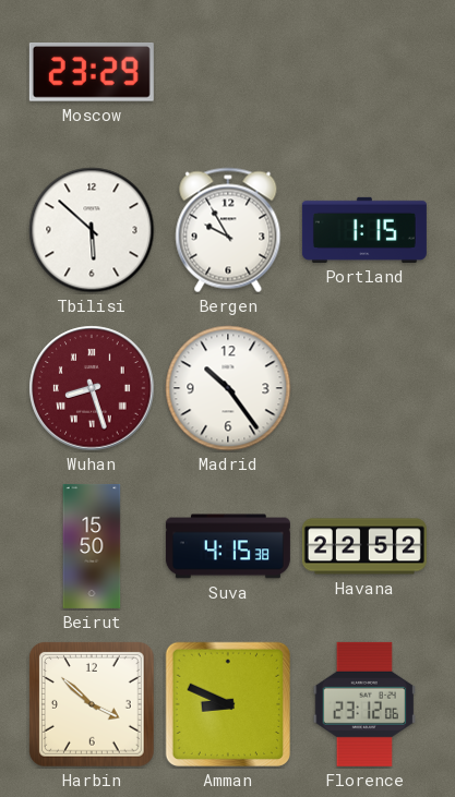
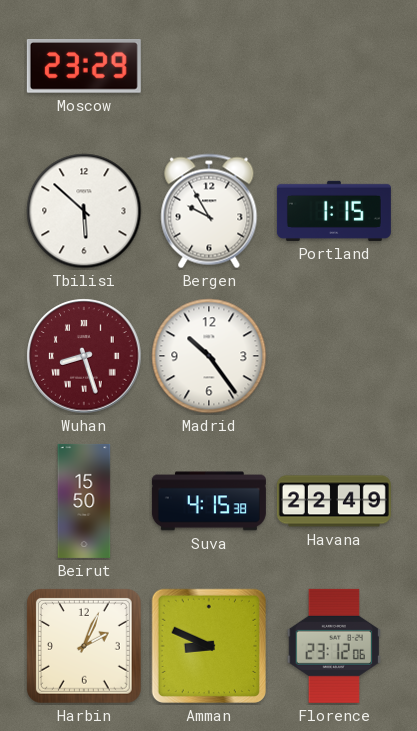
Havana: 22:52 -> 22:49 (334, 501)
Harbin: 3:52 -> 2:04 (85, 647)
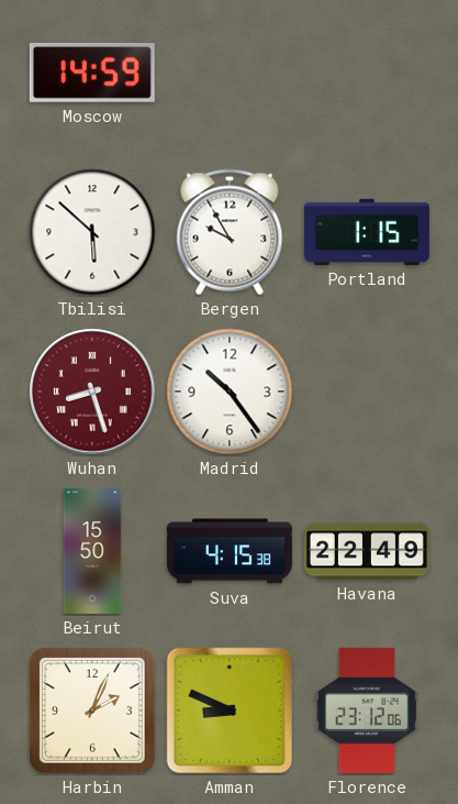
Moscow: 23:29 -> 14:59 (92, 74)
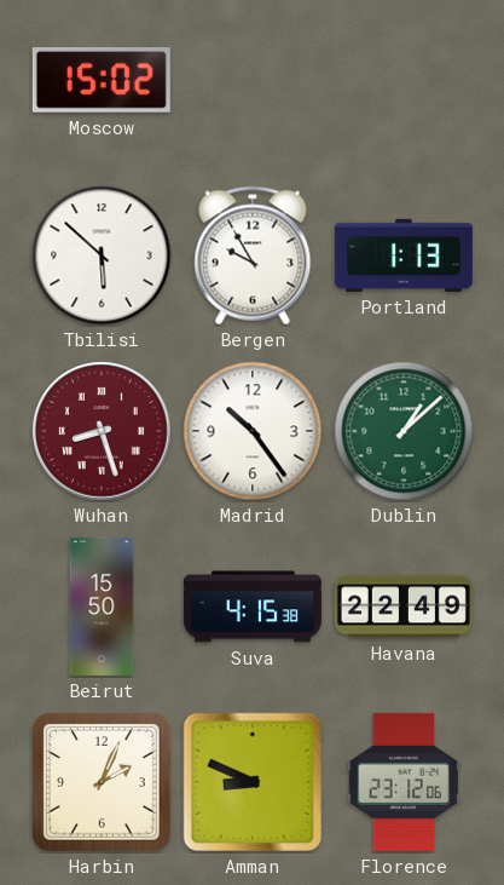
Moscow: 14:59 -> 15:02 (102, 81)
Portland: 1:15 -> 1:13 (404, 255)
Dublin: none -> 1:08 (404, 431)
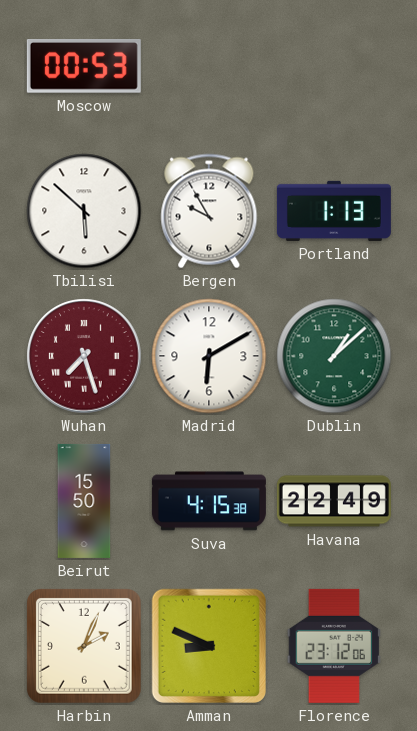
Moscow: 15:02 -> 00:53 (84, 67)
Wuhan: 8:27 -> 7:27 (84, 356)
Madrid: 10:24 -> 6:10 (209, 356)
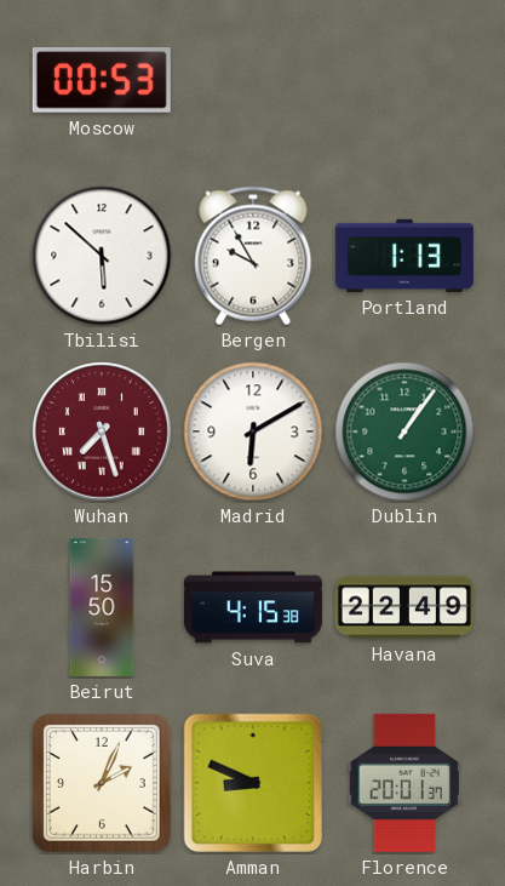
Dublin: 1:08 -> 1:06 (404, 431)
Florence: 23:12 -> 20:01 (403, 783)
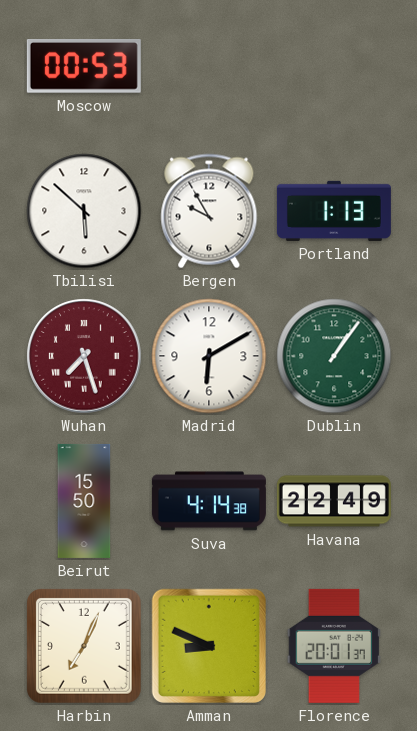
Suva: 4:15 -> 4:14 (209, 501)
Harbin: 2:04 -> 7:04 (85, 647)
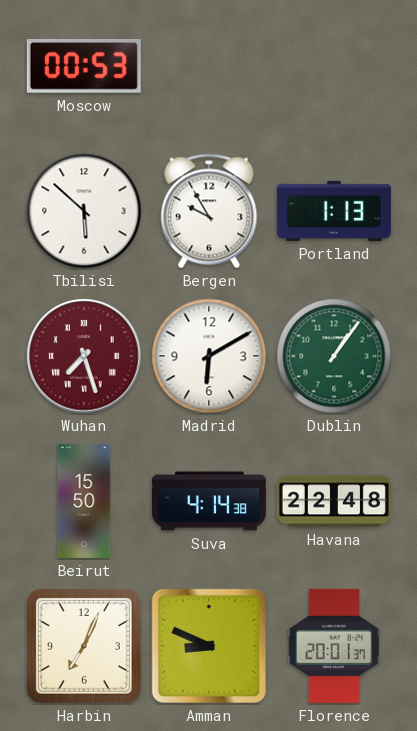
Havana: 22:49 -> 22:48 (334, 501)
